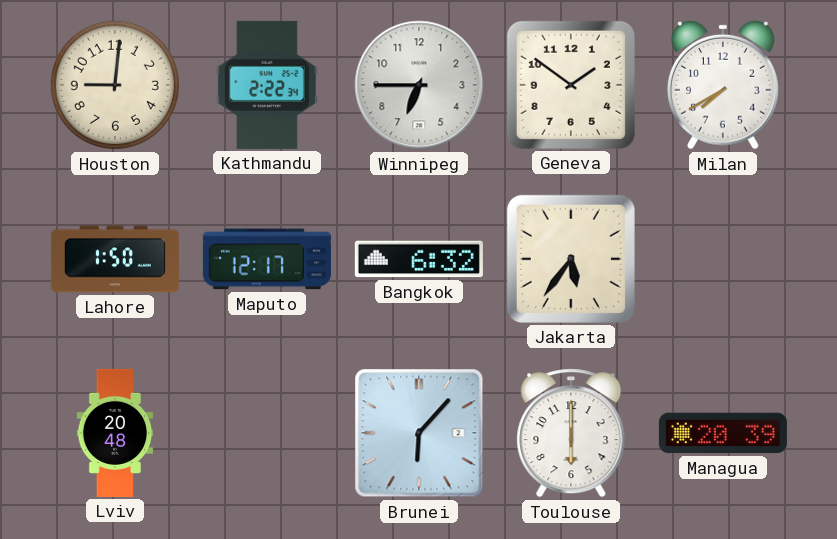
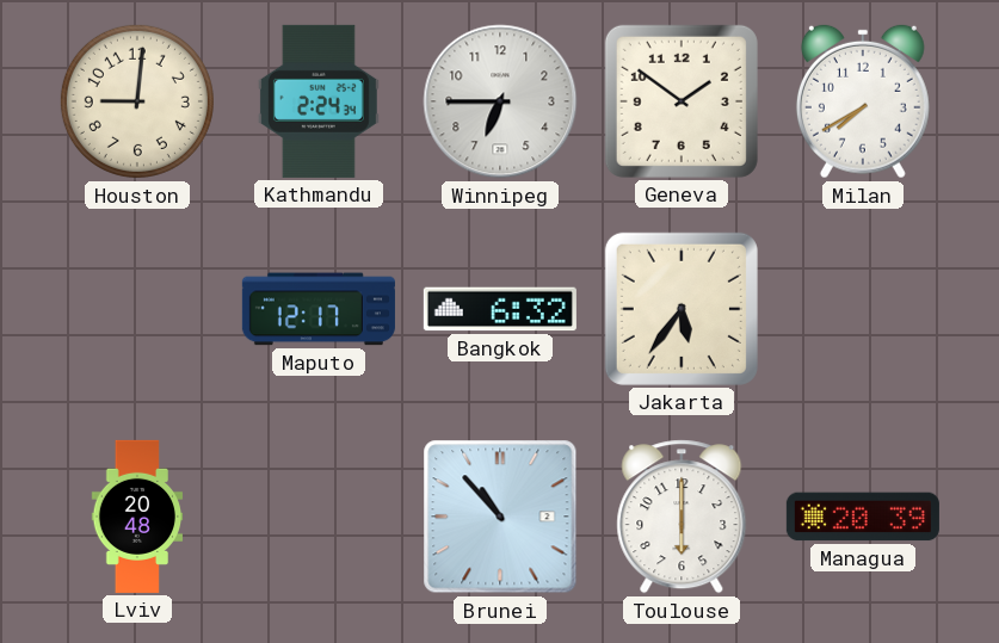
Kathmandu: 2:22 -> 2:24 (319, 101)
Lahore: 1:50 -> none (115, 259)
Brunei: 6:07 -> 10:53 (500, 517)
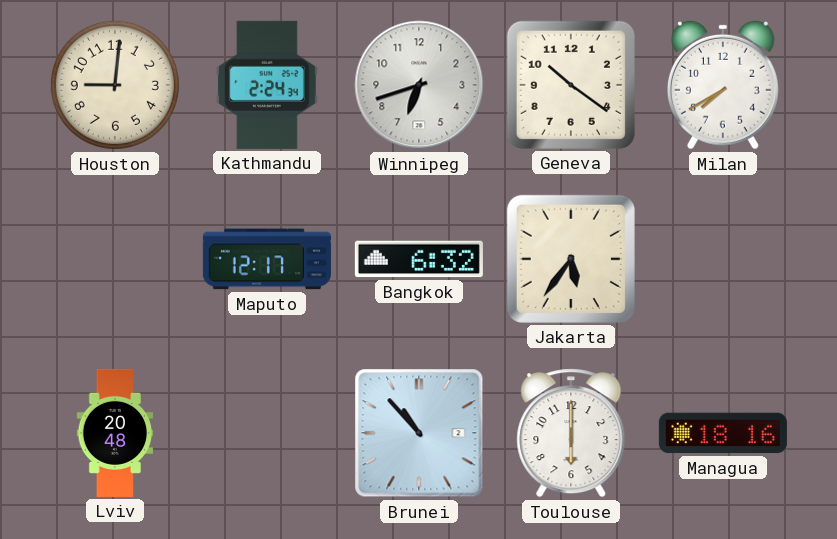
Winnipeg: 6:45 -> 6:42 (419, 85)
Geneva: 1:51 -> 10:21 (571, 85)
Managua: 20:39 -> 18:16 (723, 433)
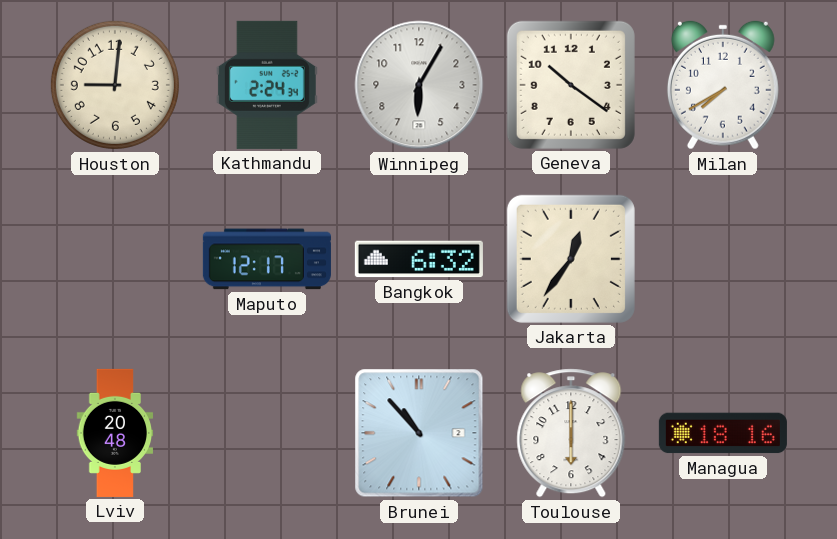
Winnipeg: 6:42 -> 6:05 (419, 85)
Jakarta: 5:36 -> 12:36 (571, 259)
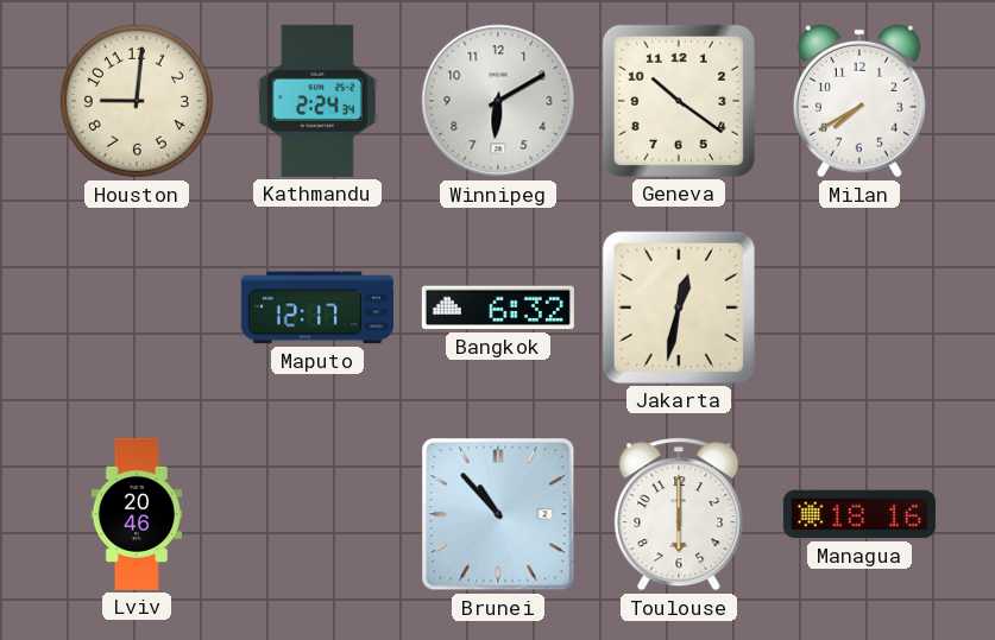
Winnipeg: 6:05 -> 6:10 (498, 101)
Jakarta: 12:36 -> 12:32 (679, 308)
Lviv: 20:48 -> 20:46 (137, 514)
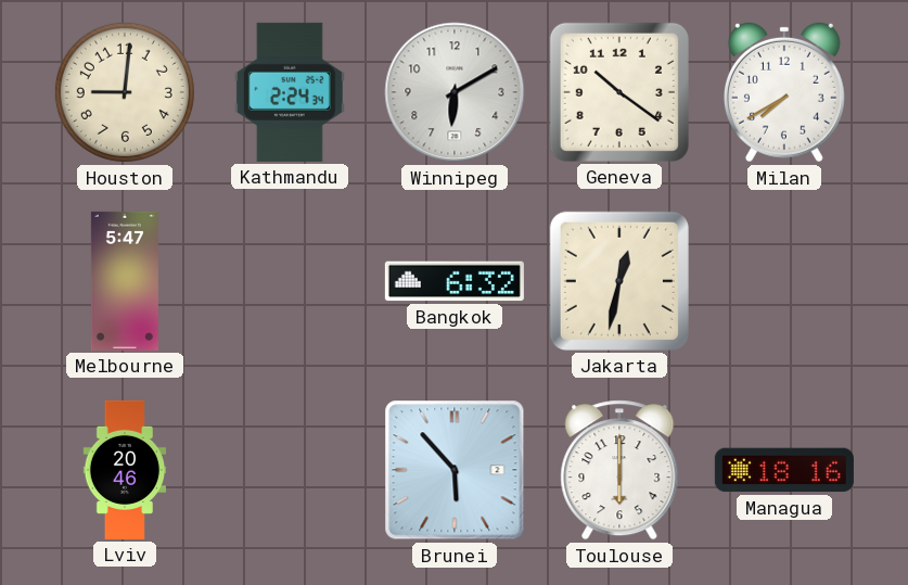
Melbourne: none -> 5:47 (125, 281)
Maputo: 12:17 -> none (317, 308)
Brunei: 10:53 -> 5:53 (455, 470)
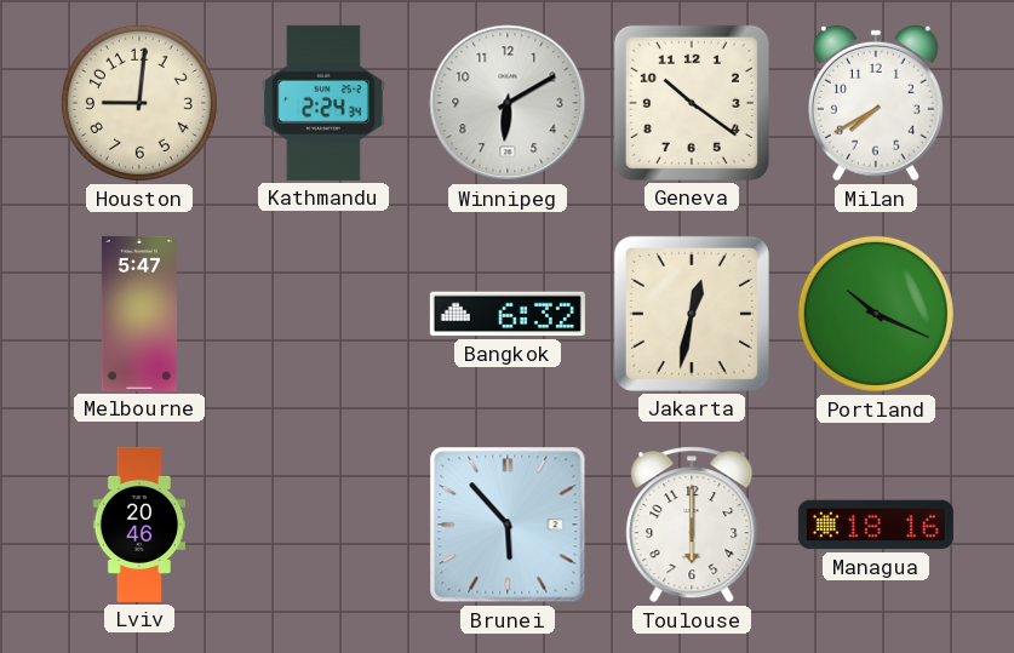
Portland: none -> 10:19 (876, 314)
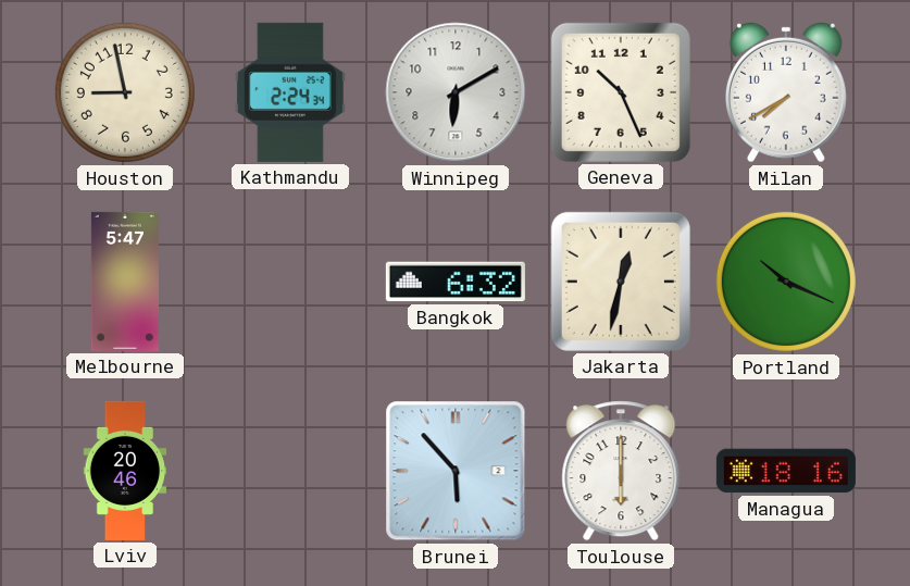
Houston: 9:01 -> 8:58 (125, 92)
Geneva: 10:21 -> 10:26 (621, 92)
